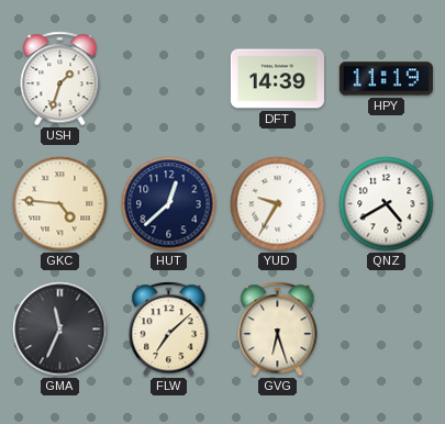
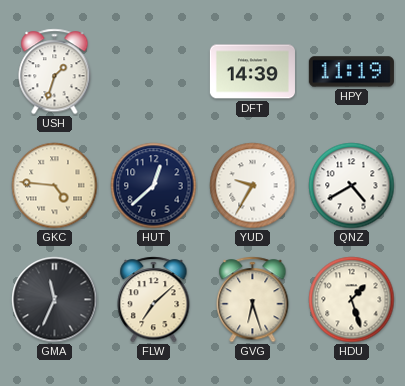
HDU: none -> 1:27 (352, 300)
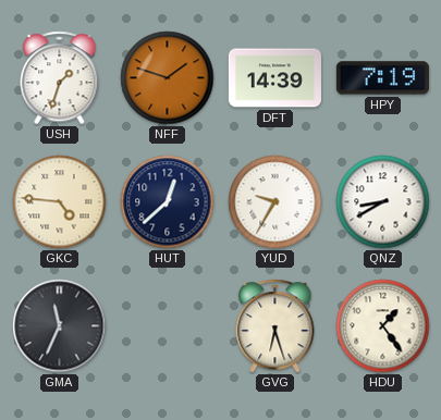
NFF: none -> 1:48 (168, 78)
HPY: 11:19 -> 7:19 (382, 78)
QNZ: 4:40 -> 8:40 (383, 202)
FLW: 7:08 -> none (154, 300)
HDU: 1:27 -> 1:24 (383, 326)
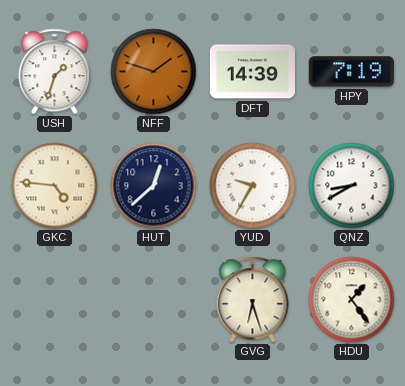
GMA: 11:34 -> none (60, 326)
